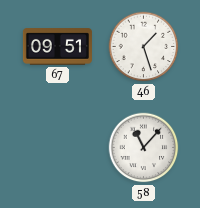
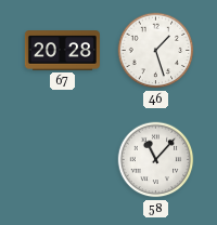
67: 09:51 -> 20:28 (62, 51)
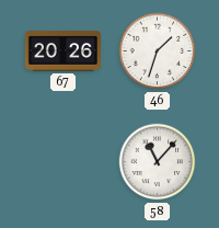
67: 20:28 -> 20:26 (62, 52)
46: 1:27 -> 1:33 (158, 52)
